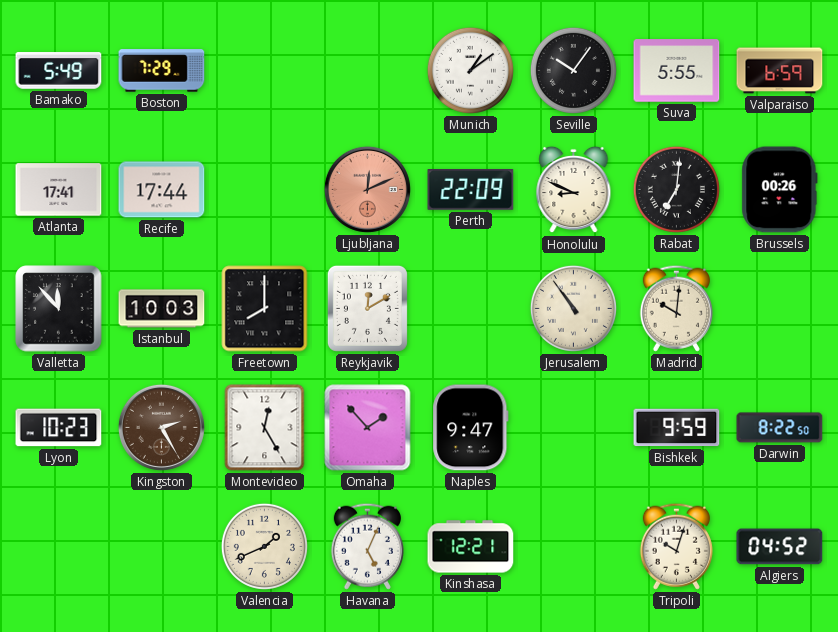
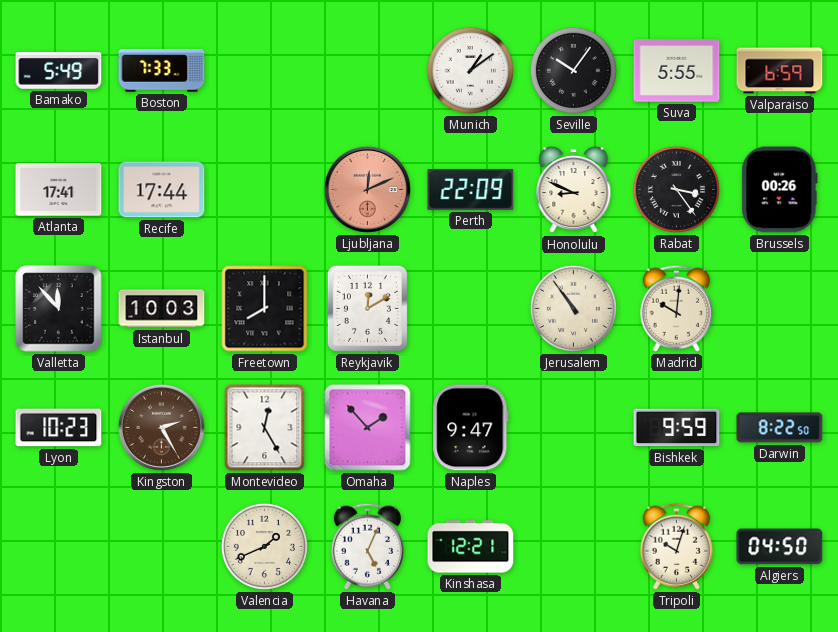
Boston: 7:29 -> 7:33 (162, 71)
Rabat: 7:01 -> 3:24 (676, 189)
Algiers: 04:52 -> 04:50 (780, 547)
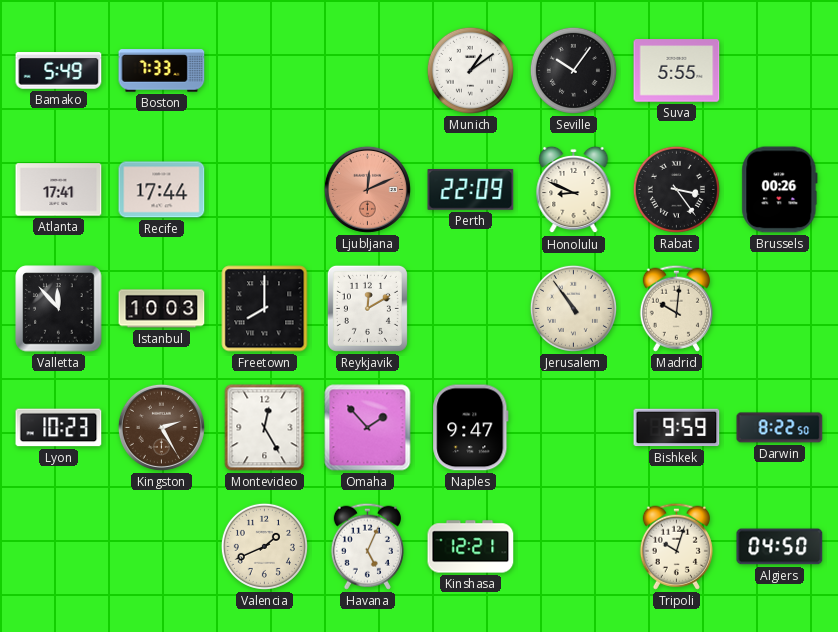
Valparaiso: 6:59 -> none (780, 71)
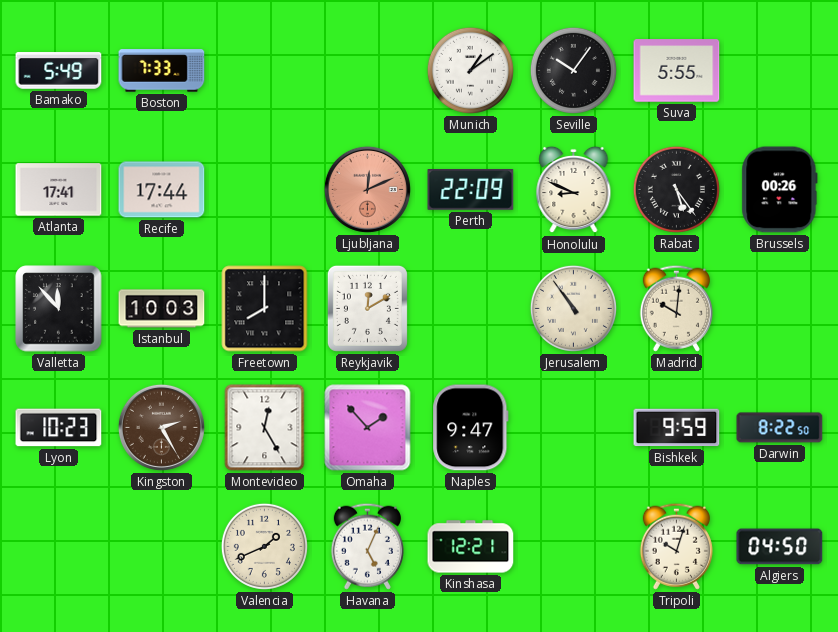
Rabat: 3:24 -> 5:24 (676, 189)
